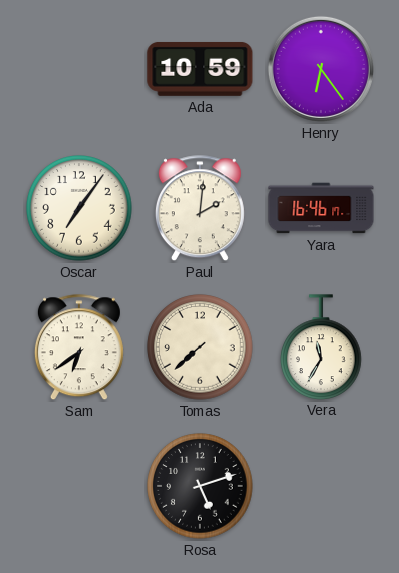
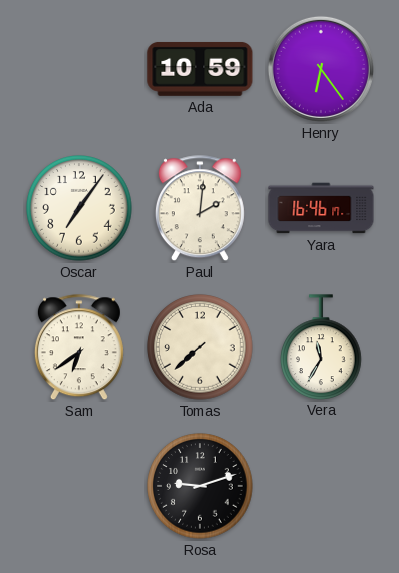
Rosa: 5:12 -> 9:12 (200, 486)
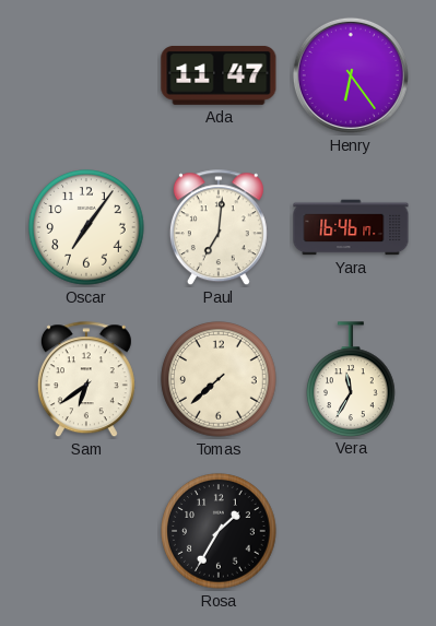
Ada: 10:59 -> 11:47 (219, 75)
Paul: 2:01 -> 7:01 (219, 228)
Rosa: 9:12 -> 1:35 (219, 531)
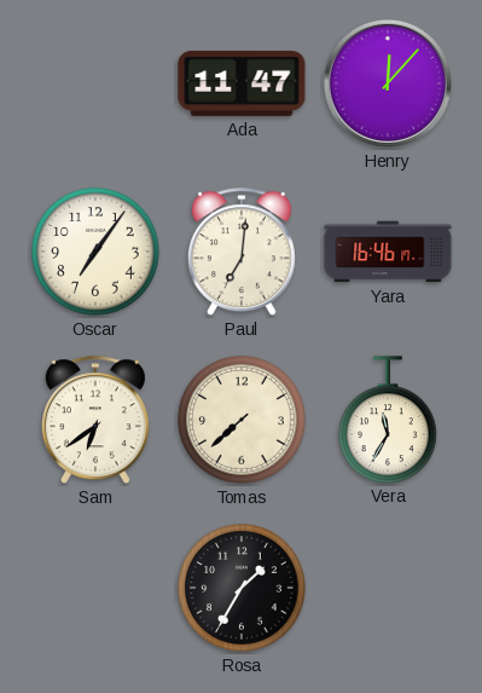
Henry: 6:24 -> 12:07 (388, 83)
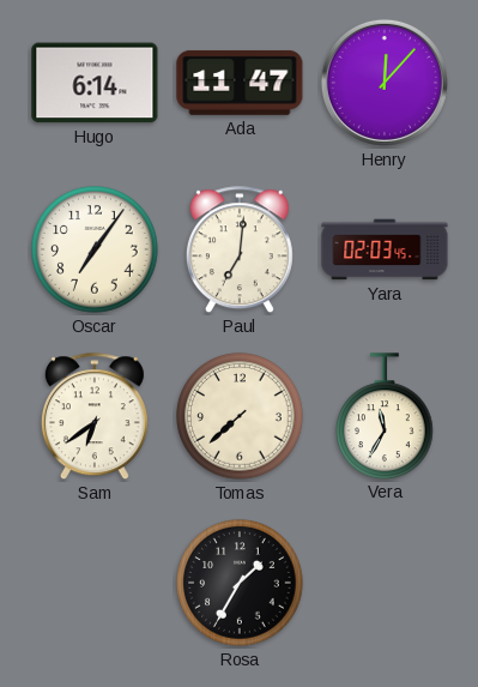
Hugo: none -> 6:14 (95, 83)
Yara: 16:46 -> 02:03 (385, 249)
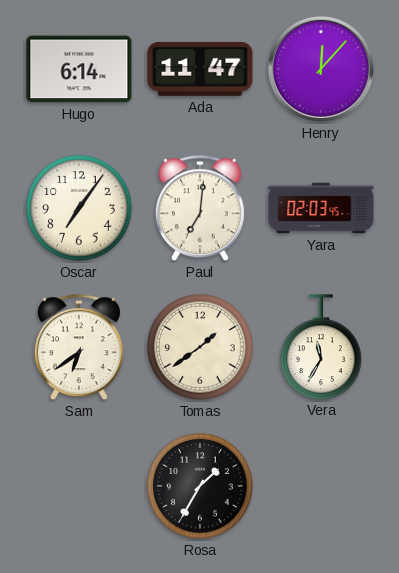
Tomas: 7:38 -> 1:39 (200, 347)
